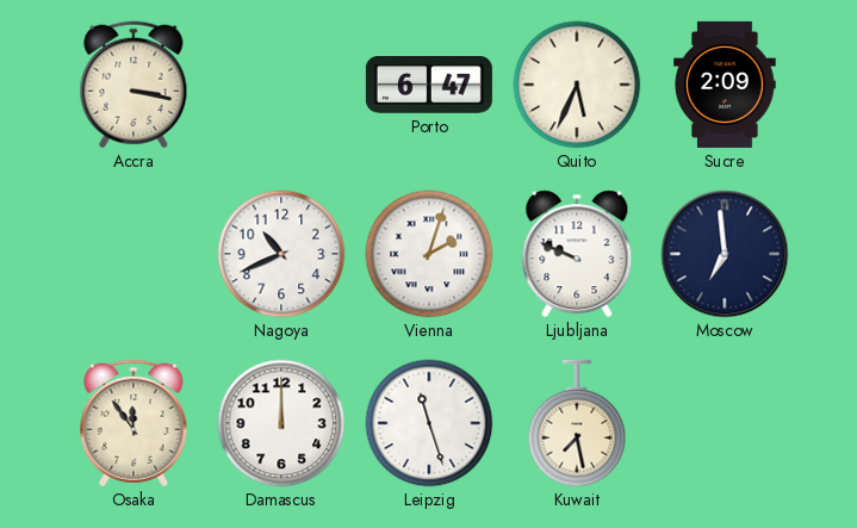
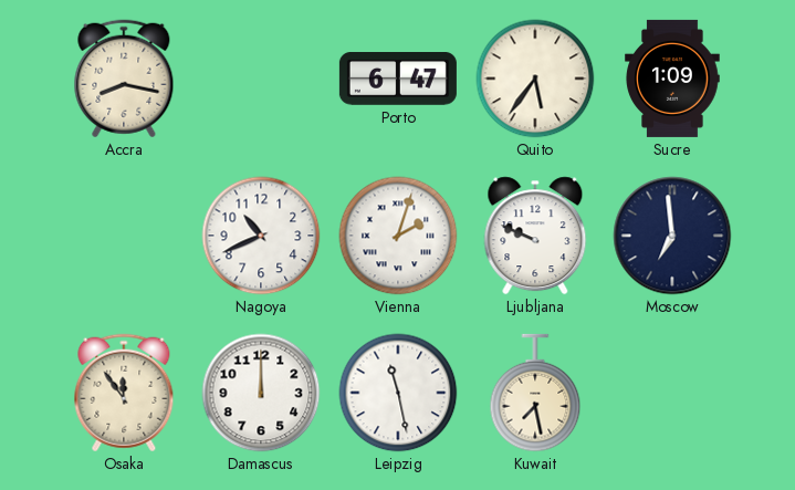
Accra: 3:17 -> 8:17 (124, 79)
Quito: 5:34 -> 5:36 (535, 79)
Sucre: 2:09 -> 1:09 (672, 79)
Leipzig: 11:27 -> 11:28 (398, 393)
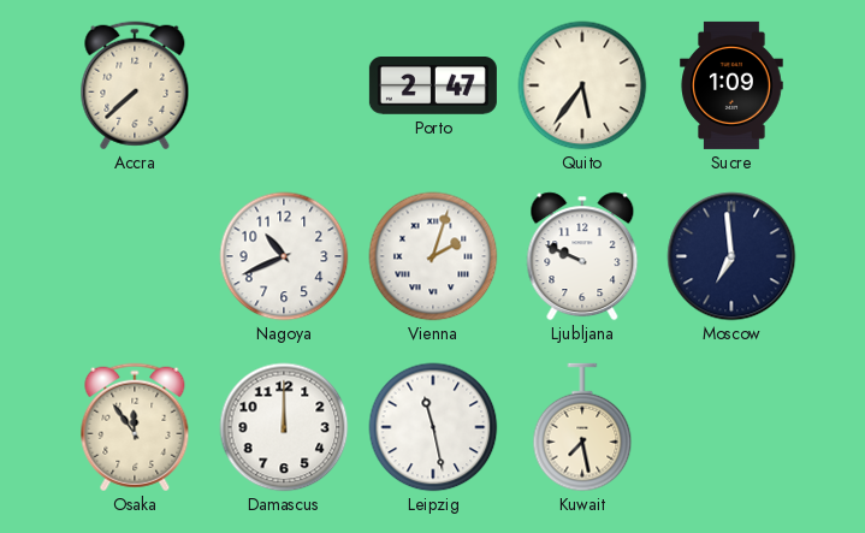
Accra: 8:17 -> 7:38 (135, 85)
Porto: 6:47 -> 2:47 (433, 87)
